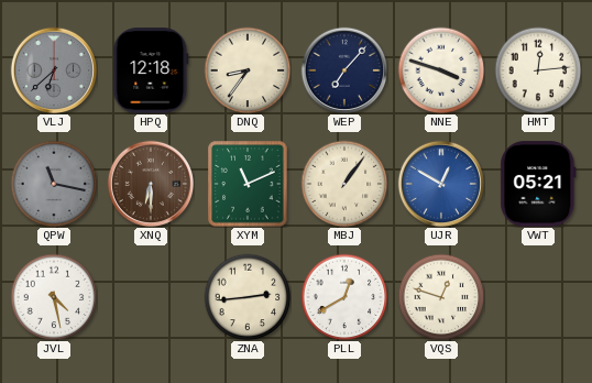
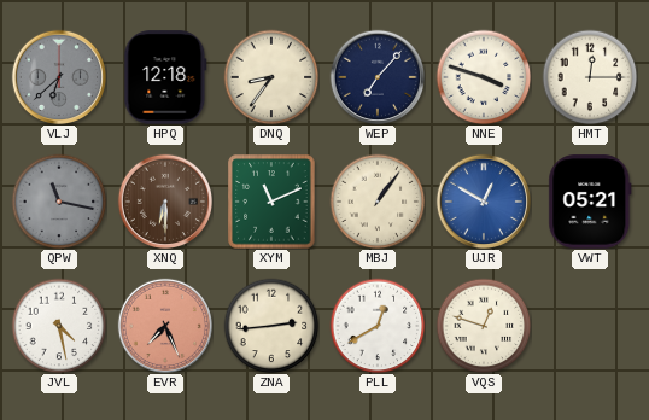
HMT: 12:14 -> 12:15 (590, 77)
EVR: none -> 7:26 (164, 325)
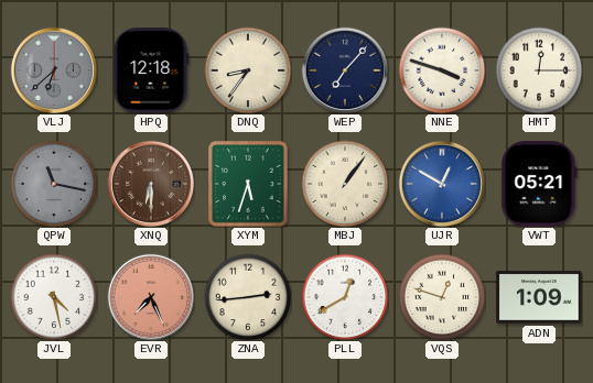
XYM: 11:11 -> 5:33 (248, 184)
ADN: none -> 1:09 (539, 297)
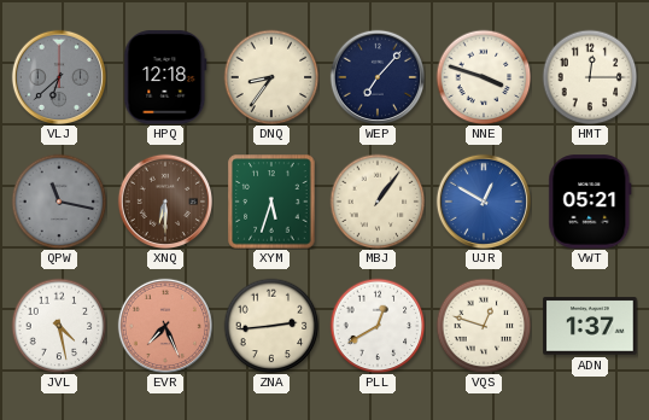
ADN: 1:09 -> 1:37 (590, 326)
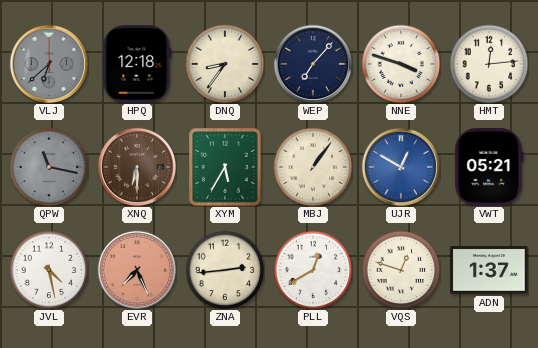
HMT: 12:15 -> 12:14 (489, 64)
XYM: 5:33 -> 5:35 (225, 167)
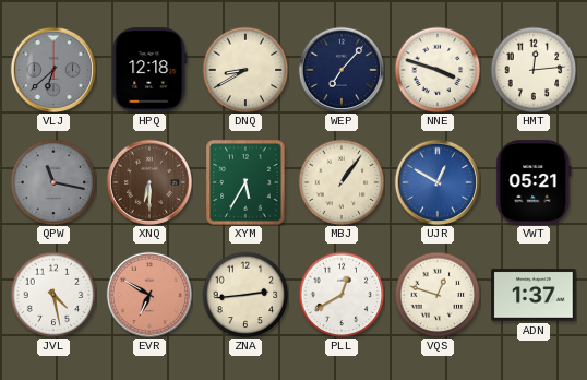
DNQ: 8:36 -> 8:40 (245, 70)
EVR: 7:26 -> 6:50 (148, 294)
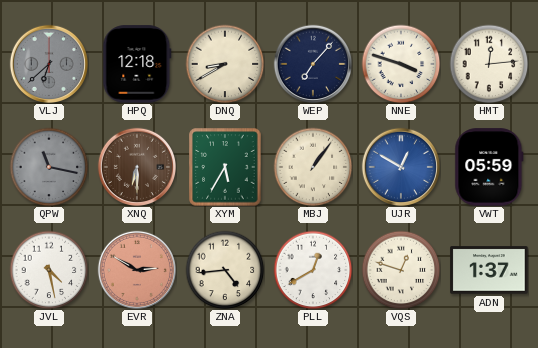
VWT: 05:21 -> 05:59 (489, 167)
EVR: 6:50 -> 2:50 (136, 269)
ZNA: 2:44 -> 4:44 (225, 270)
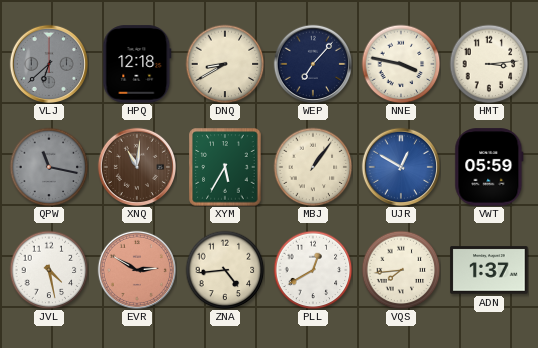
NNE: 3:48 -> 3:47 (401, 64)
HMT: 12:14 -> 3:14 (489, 64)
XNQ: 6:30 -> 11:01 (136, 166)
VQS: 12:48 -> 7:44 (401, 270)
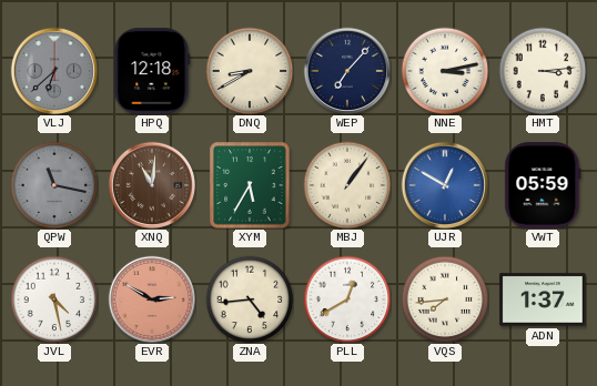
NNE: 3:47 -> 3:13 (445, 71)
